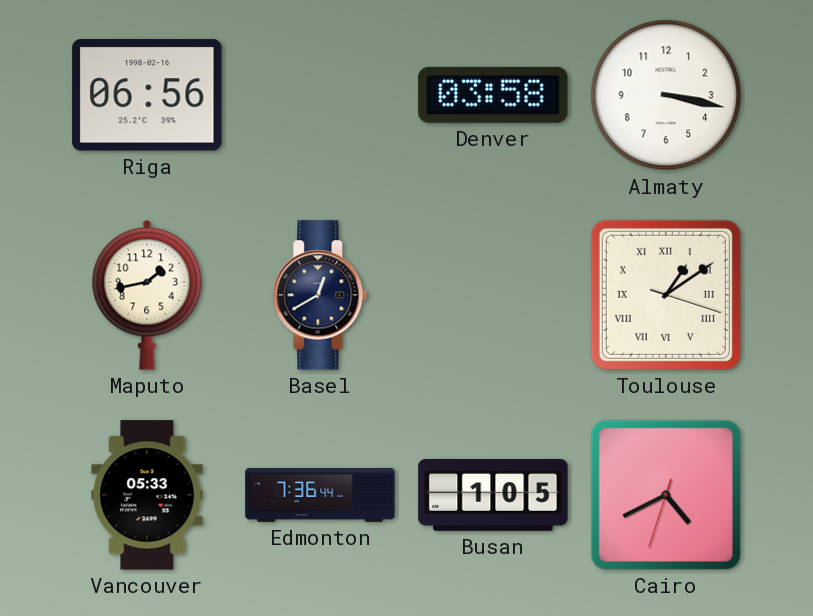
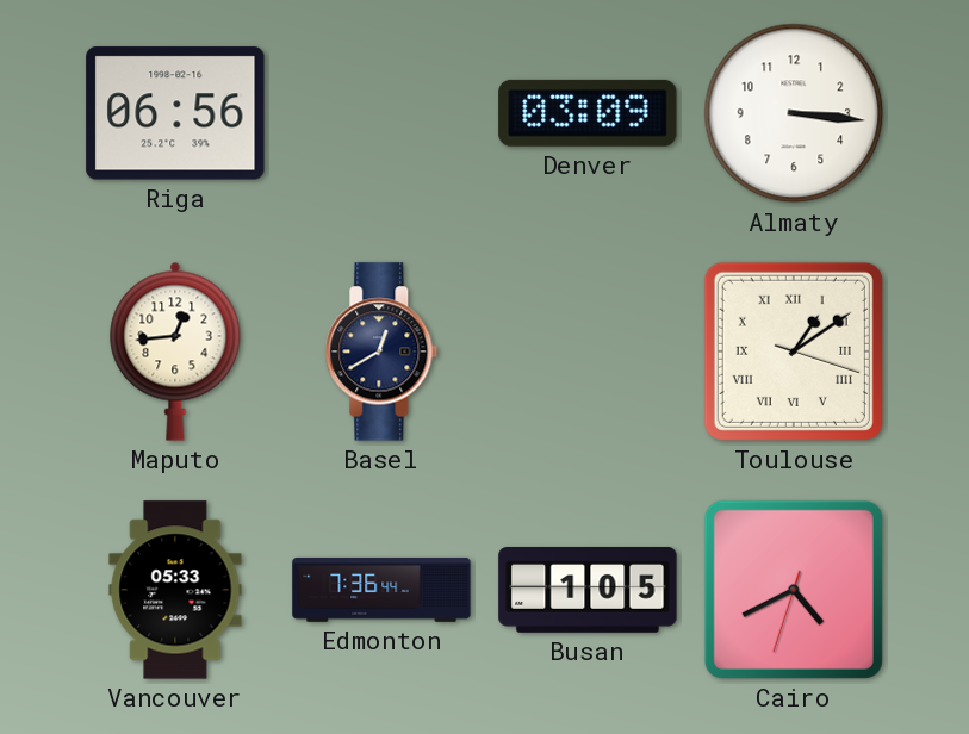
Denver: 03:58 -> 03:09 (588, 113)
Almaty: 3:17 -> 3:16 (794, 113)
Maputo: 1:43 -> 12:44 (175, 352)
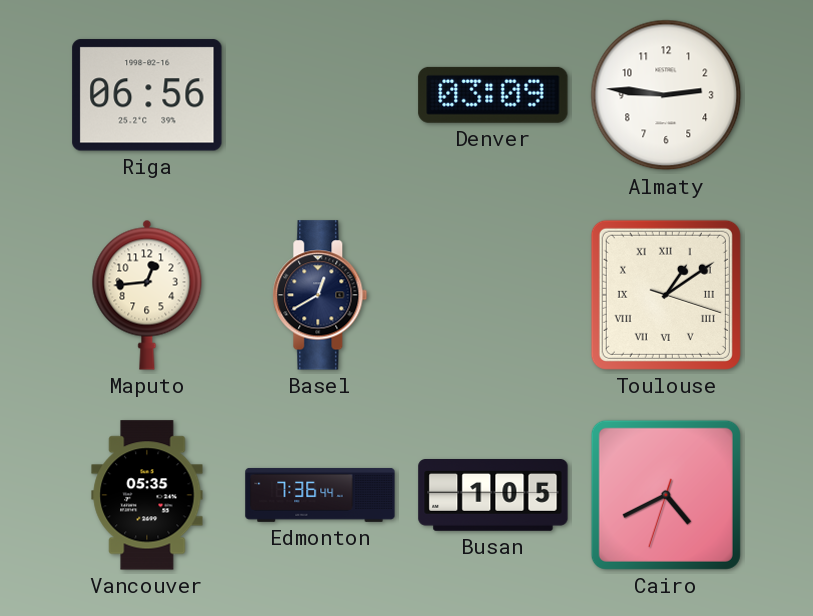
Almaty: 3:16 -> 2:46 (666, 95)
Vancouver: 05:33 -> 05:35 (147, 495)
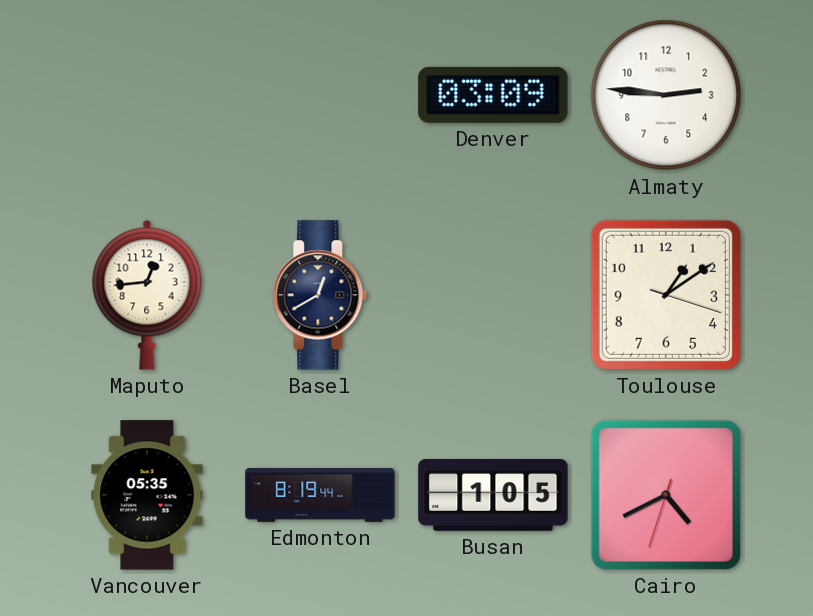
Riga: 06:56 -> none (147, 95)
Toulouse numerals: Roman -> Arabic (666, 295)
Edmonton: 7:36 -> 8:19 (320, 495)
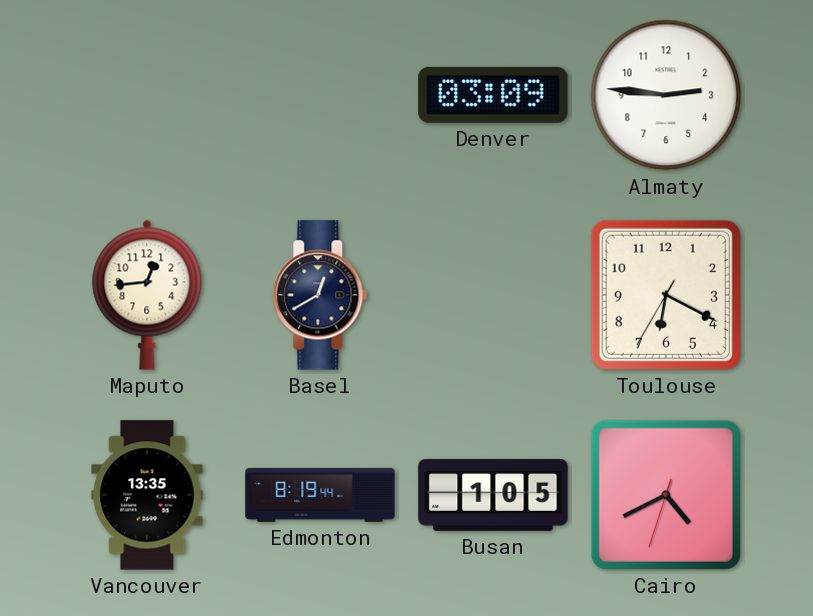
Toulouse: 1:09 -> 6:19 (666, 295)
Vancouver: 05:35 -> 13:35 (147, 495)
